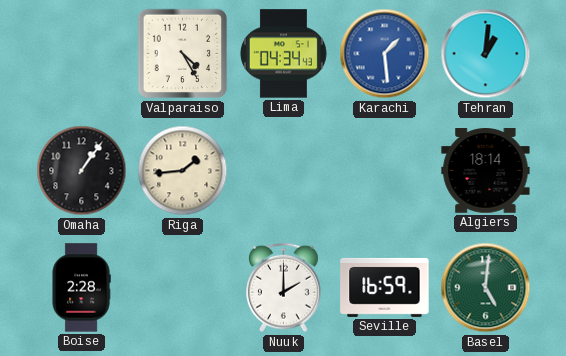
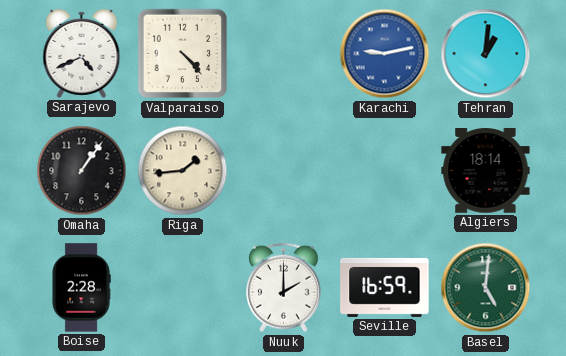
Sarajevo: none -> 4:41 (82, 53)
Valparaiso: 4:25 -> 4:23 (183, 54)
Lima: 04:34 -> none (283, 54)
Karachi: 1:29 -> 9:13 (385, 54)
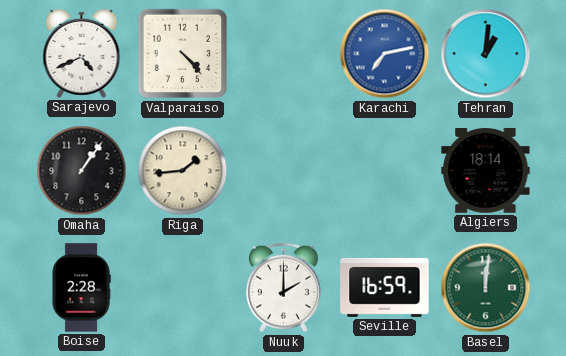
Karachi: 9:13 -> 7:13 (385, 54)
Basel: 5:01 -> 12:01 (486, 288)
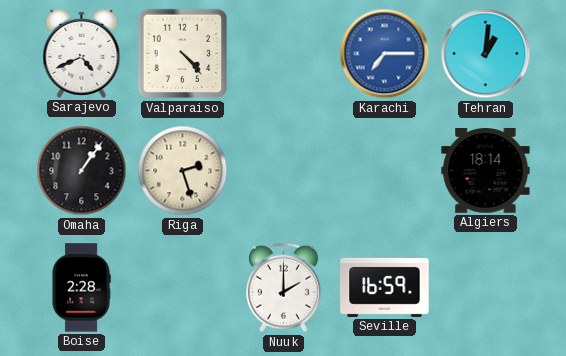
Karachi: 7:13 -> 7:15 (385, 54)
Riga: 1:44 -> 2:27 (183, 171)
Basel: 12:01 -> none (486, 288)
